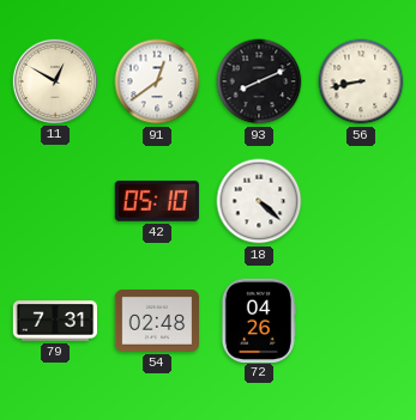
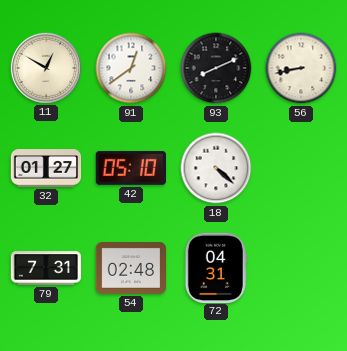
32: none -> 01:27 (46, 168)
72: 04:26 -> 04:31 (215, 267)
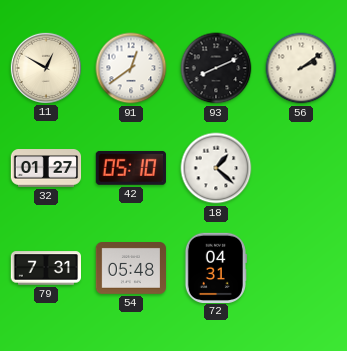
56: 8:43 -> 2:09 (301, 68)
18: 4:22 -> 1:22 (216, 168)
54: 02:48 -> 05:48 (131, 269)
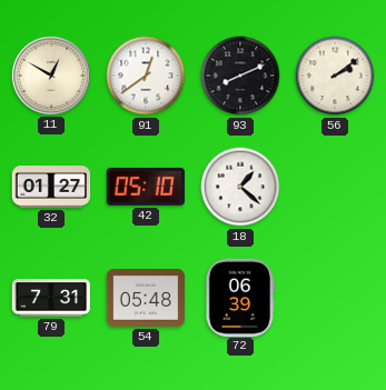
72: 04:31 -> 06:39 (239, 297)
